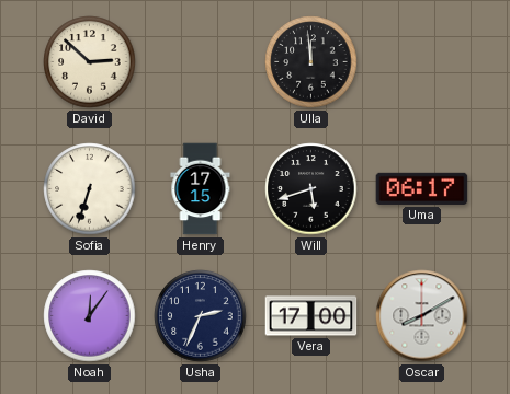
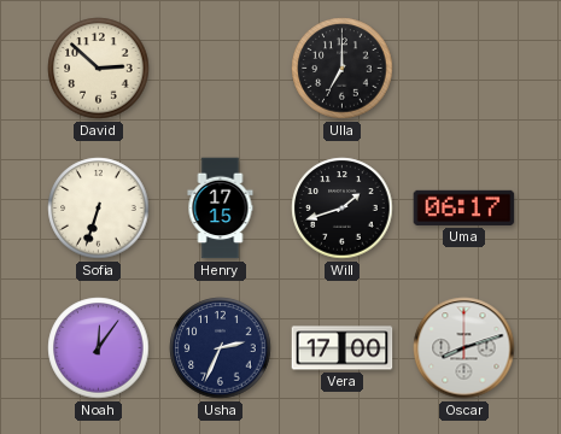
Ulla: 11:59 -> 7:00 (343, 69)
Will: 5:42 -> 1:42 (343, 209)
Oscar: 8:10 -> 8:12 (464, 348)
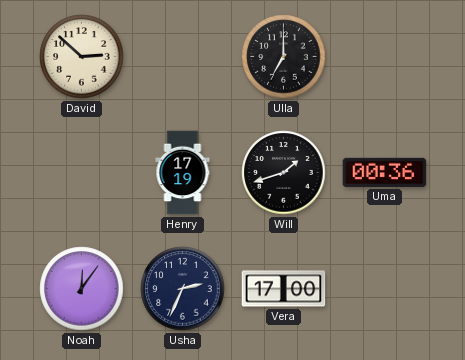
Sofia: 6:33 -> none (99, 209)
Henry: 17:15 -> 17:19 (183, 173)
Uma: 06:17 -> 00:36 (385, 172)
Oscar: 8:12 -> none (464, 348)
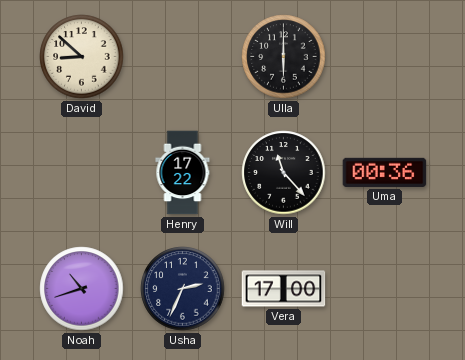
David: 2:52 -> 8:52 (82, 57)
Ulla: 7:00 -> 6:00 (284, 57)
Henry: 17:19 -> 17:22 (183, 173)
Will: 1:42 -> 11:23 (284, 173)
Noah: 12:06 -> 10:42 (82, 289)
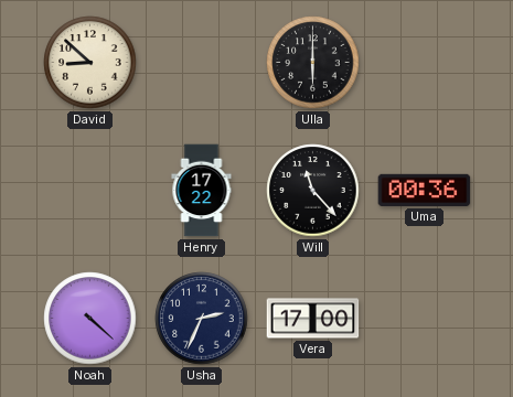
Noah: 10:42 -> 4:22 (90, 319)
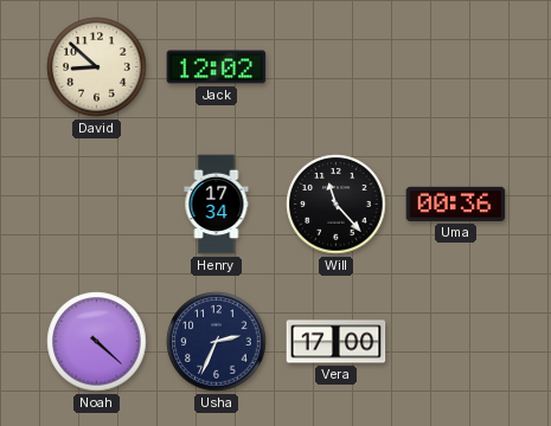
Jack: none -> 12:02 (217, 67)
Ulla: 6:00 -> none (313, 63)
Henry: 17:22 -> 17:34 (217, 205)
